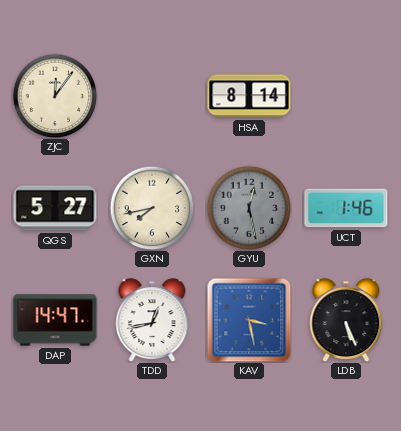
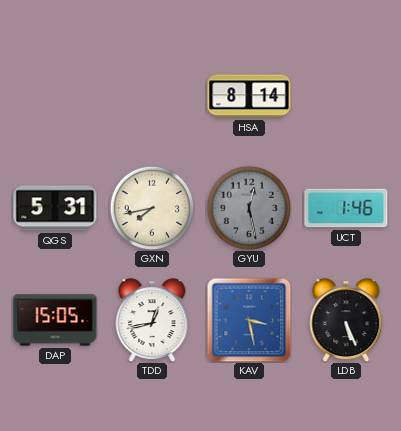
ZJC: 12:06 -> none (55, 96)
QGS: 5:27 -> 5:31 (55, 208)
DAP: 14:47 -> 15:05 (55, 320)
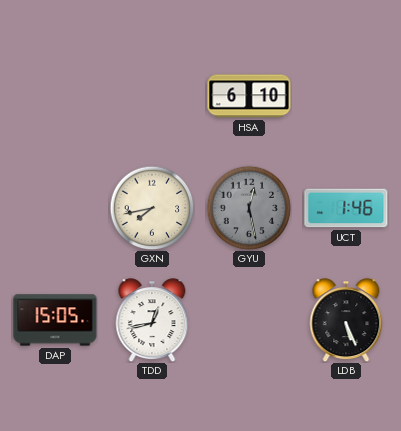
HSA: 8:14 -> 6:10 (249, 96)
QGS: 5:31 -> none (55, 208)
KAV: 3:28 -> none (249, 320)
